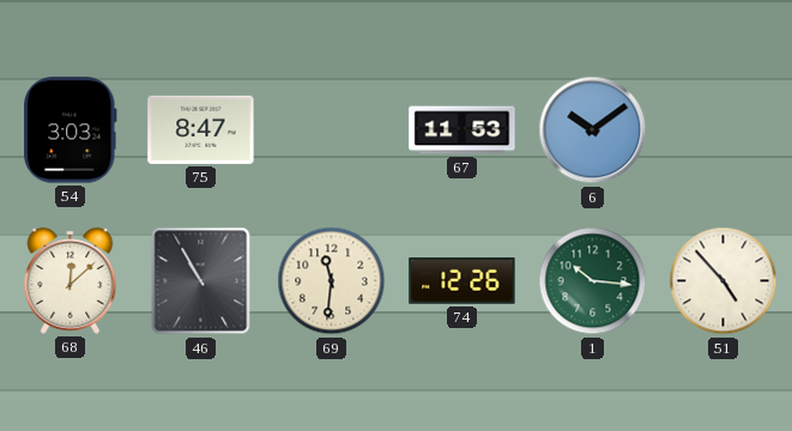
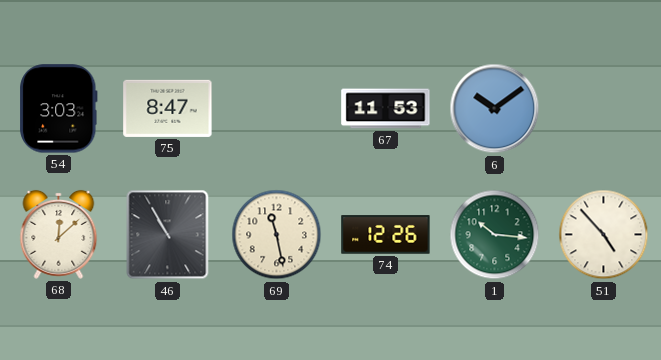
69: 11:31 -> 11:28 (277, 235)
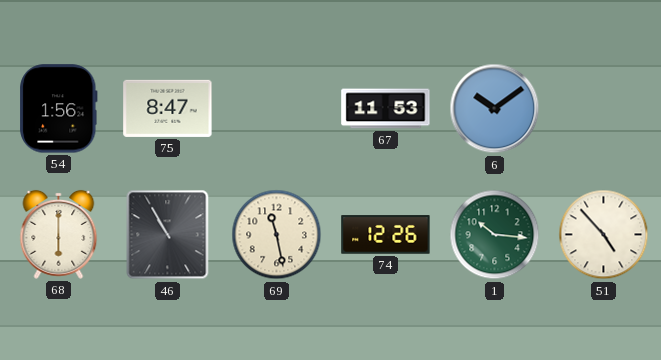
54: 3:03 -> 1:56 (59, 109)
68: 12:08 -> 6:00 (59, 234)
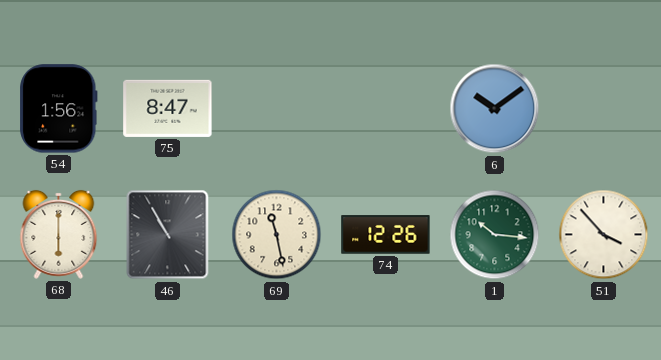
67: 11:53 -> none (386, 109)
51: 4:53 -> 3:53 (604, 235)
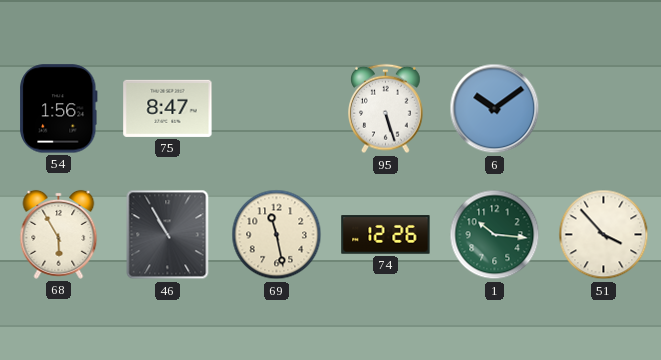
95: none -> 5:27 (386, 109)
68: 6:00 -> 5:55 (59, 234)
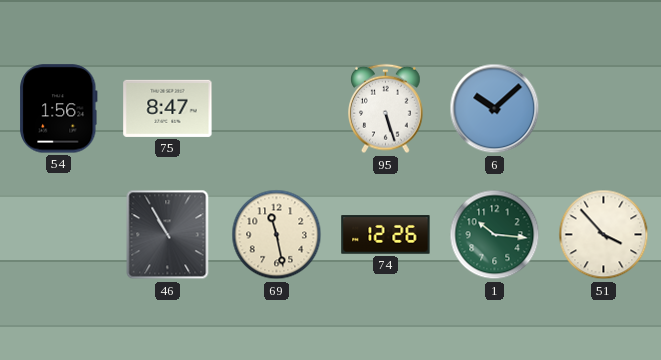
6: 10:09 -> 10:08 (495, 109)
68: 5:55 -> none (59, 234)
